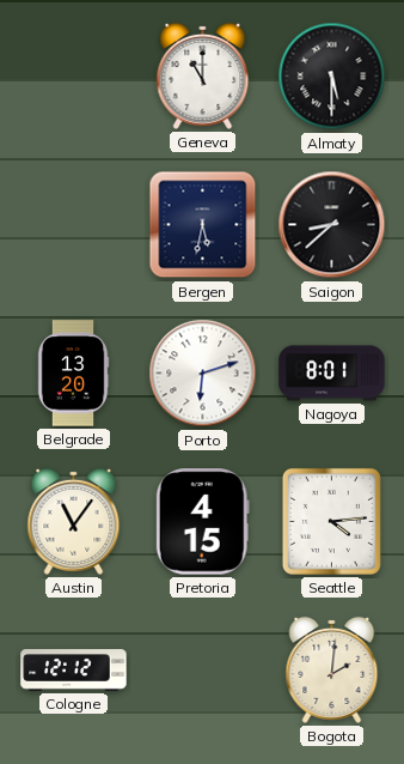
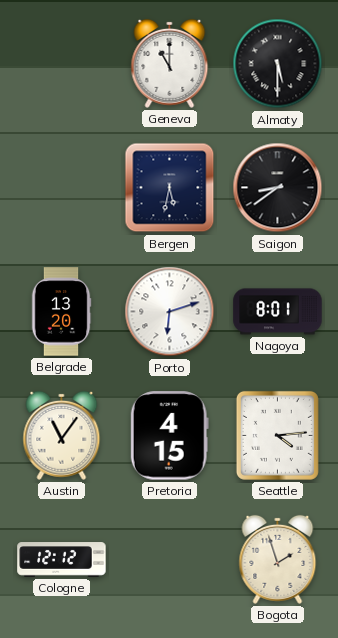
Saigon: 8:38 -> 8:39 (278, 188)
Bogota: 2:01 -> 1:57 (278, 559)
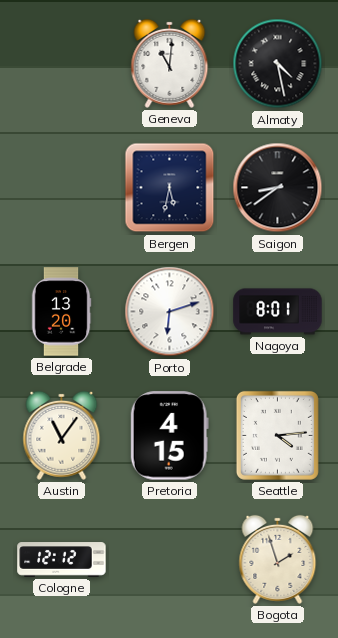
Geneva: 11:00 -> 11:01 (170, 63)
Almaty: 5:30 -> 4:28 (278, 64)
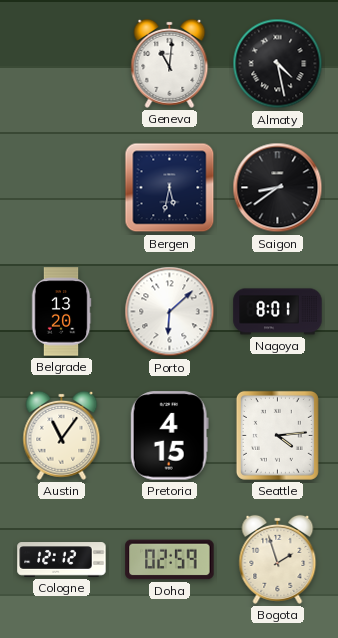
Porto: 6:12 -> 6:08 (170, 312)
Doha: none -> 02:59 (170, 560)
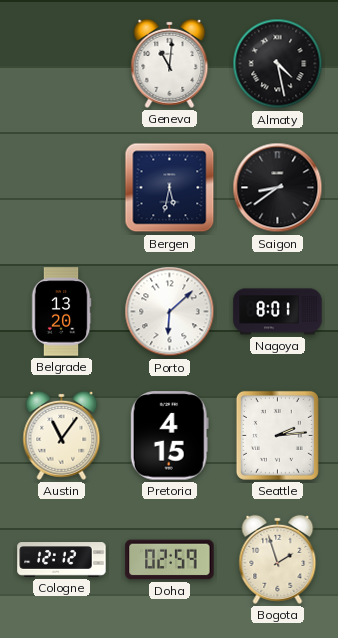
Seattle: 4:14 -> 2:14 (277, 435)
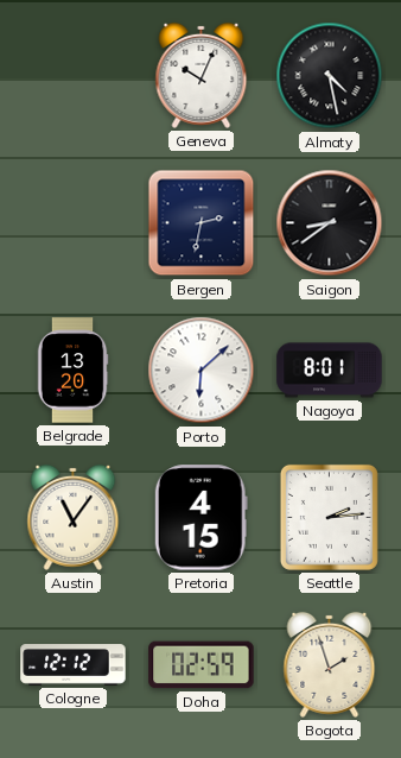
Geneva: 11:01 -> 10:04 (202, 75)
Bergen: 5:32 -> 2:32 (202, 223)
